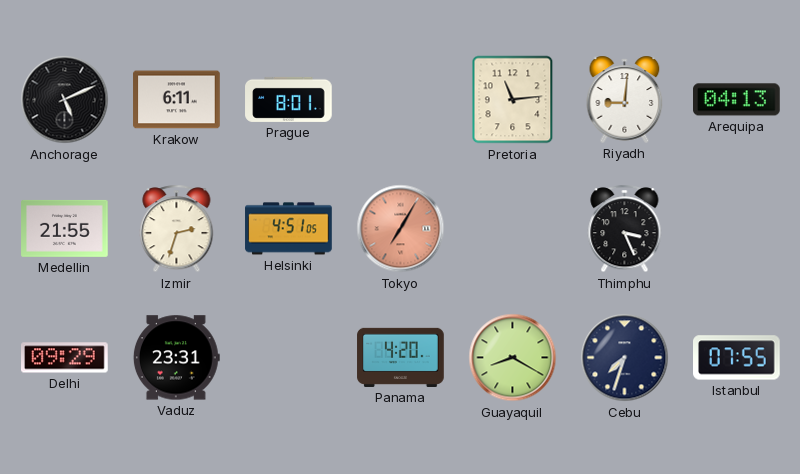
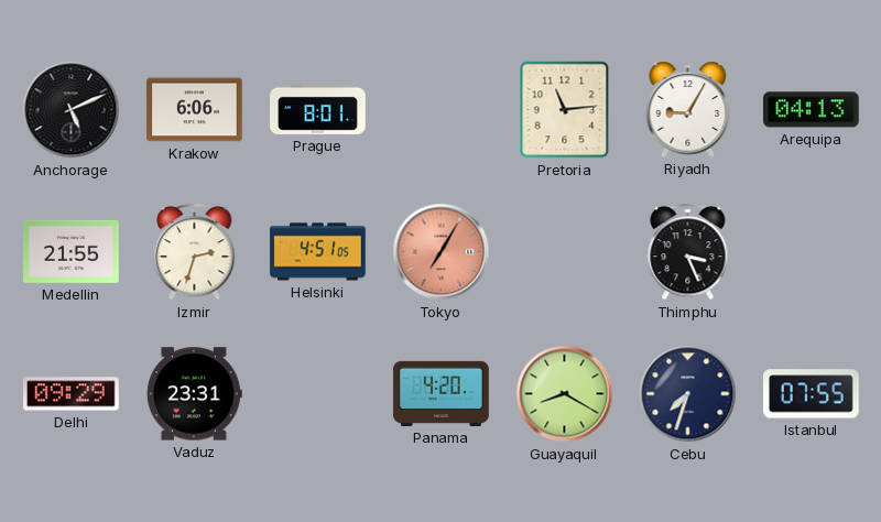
Krakow: 6:11 -> 6:06 (195, 110)
Riyadh: 9:01 -> 9:05 (688, 109)
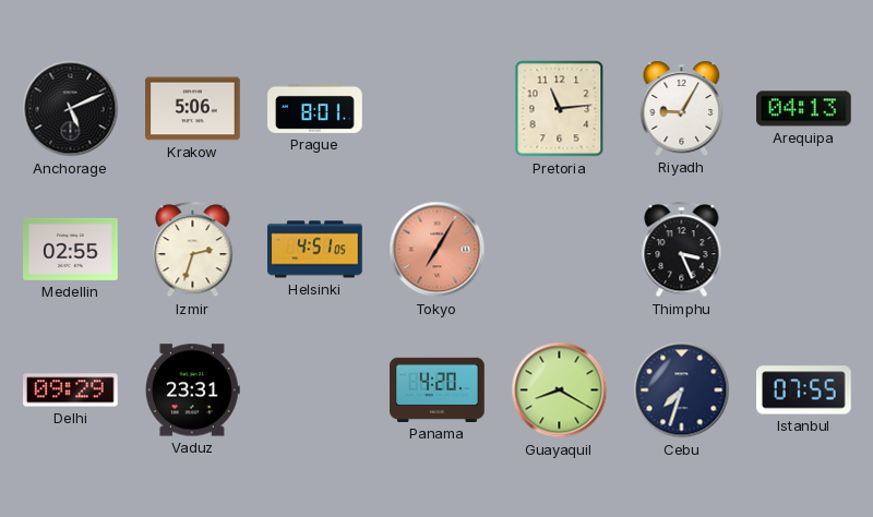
Krakow: 6:06 -> 5:06 (193, 109)
Medellin: 21:55 -> 02:55 (71, 249)
